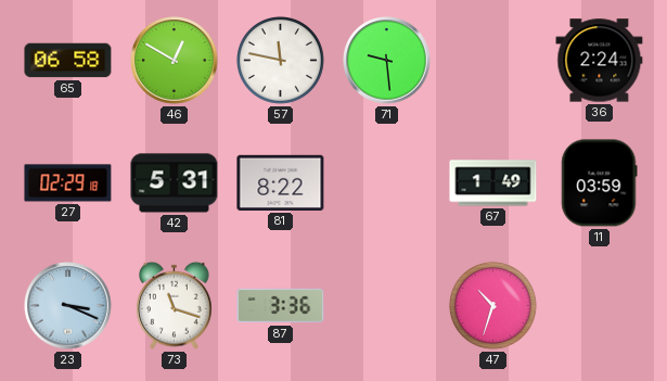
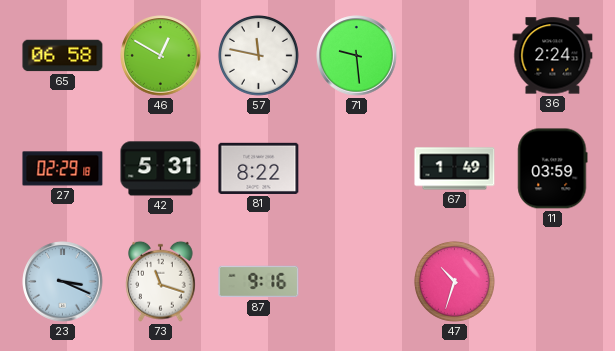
87: 3:36 -> 9:16 (259, 282)
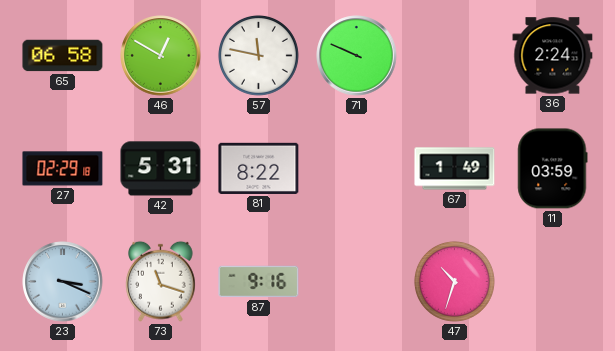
71: 9:29 -> 9:49 (357, 56)
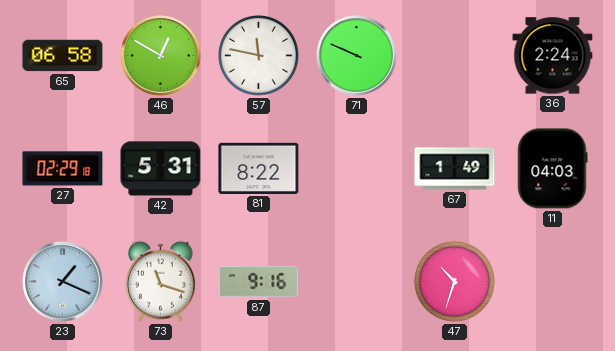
11: 03:59 -> 04:03 (553, 169)
23: 3:19 -> 1:19 (63, 282)
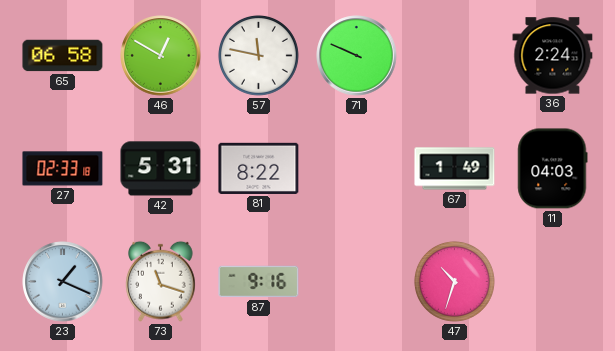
27: 02:29 -> 02:33 (63, 169)
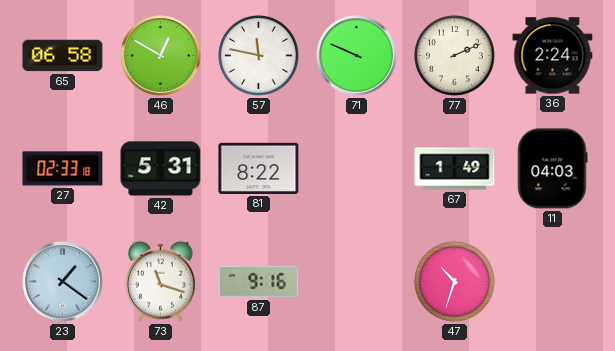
77: none -> 2:11 (454, 55)
23: 1:19 -> 1:21 (63, 282)
